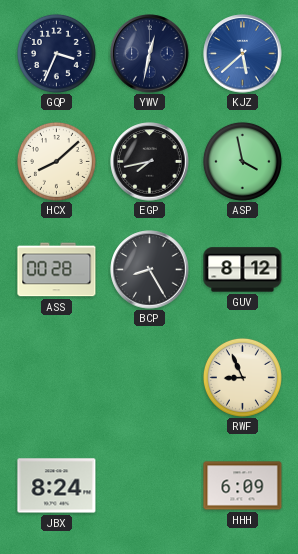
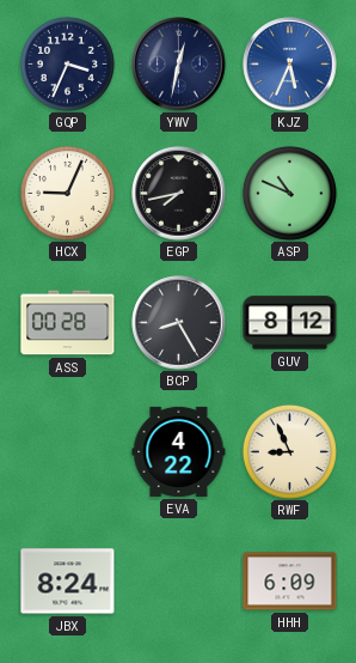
KJZ: 5:38 -> 5:34 (290, 65)
HCX: 8:08 -> 9:04 (67, 193)
ASP: 3:58 -> 10:49 (289, 193)
EVA: none -> 4:22 (179, 451)
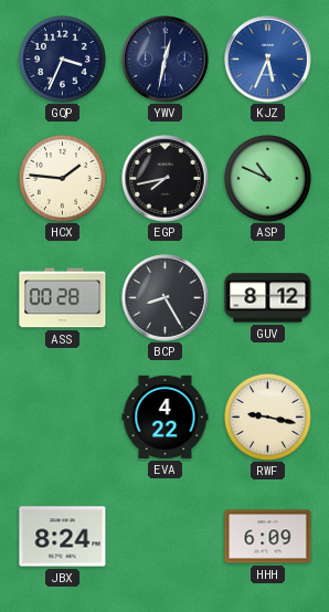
HCX: 9:04 -> 1:46 (62, 178)
RWF: 8:56 -> 9:17 (267, 416)
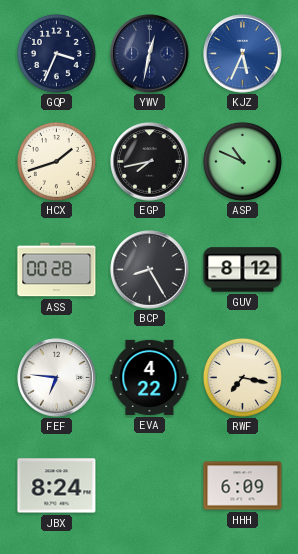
HCX: 1:46 -> 1:42 (56, 161)
FEF: none -> 6:46 (57, 378)
RWF: 9:17 -> 7:17 (242, 377)
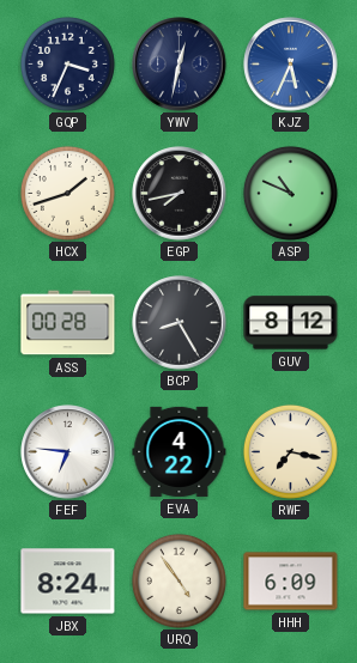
URQ: none -> 4:54 (179, 580)
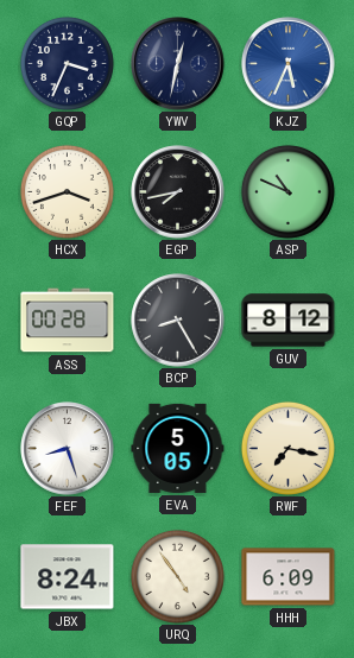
HCX: 1:42 -> 3:42 (67, 191)
FEF: 6:46 -> 8:27 (68, 449)
EVA: 4:22 -> 5:05 (178, 448)
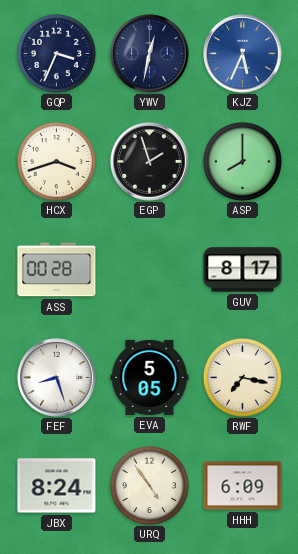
EGP: 7:43 -> 1:57 (150, 162)
ASP: 10:49 -> 8:00 (242, 161)
BCP: 8:25 -> none (178, 321)
GUV: 8:12 -> 8:17 (243, 270)
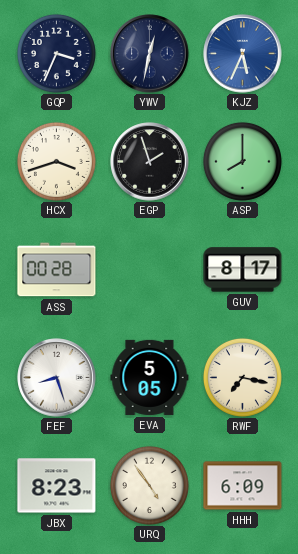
JBX: 8:24 -> 8:23 (57, 486)
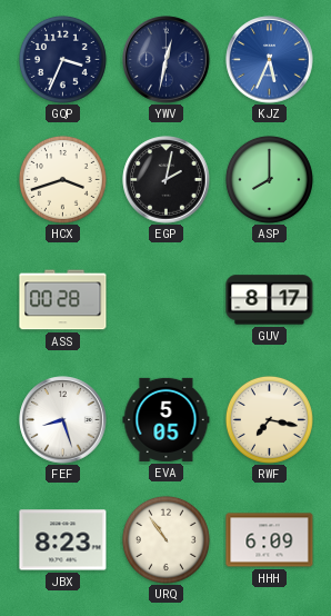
EGP: 1:57 -> 2:02 (167, 180)
URQ: 4:54 -> 10:54 (165, 539)
